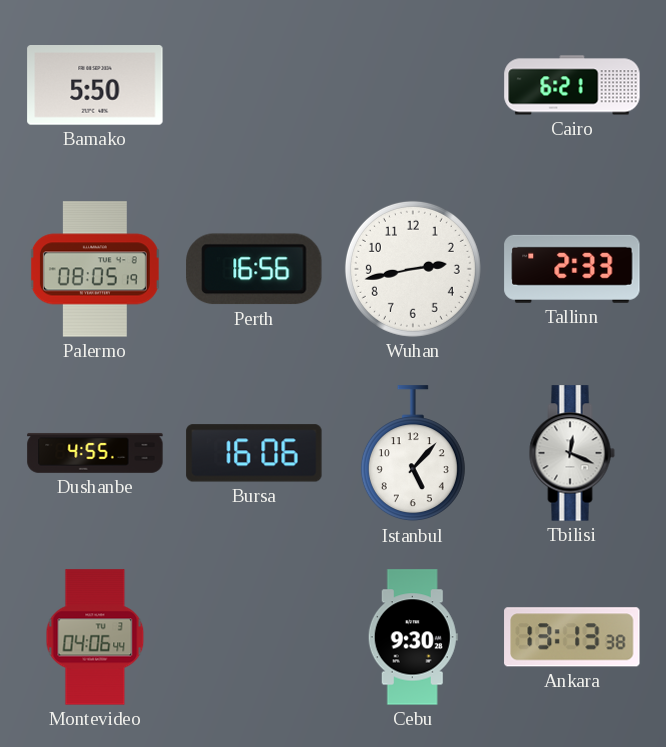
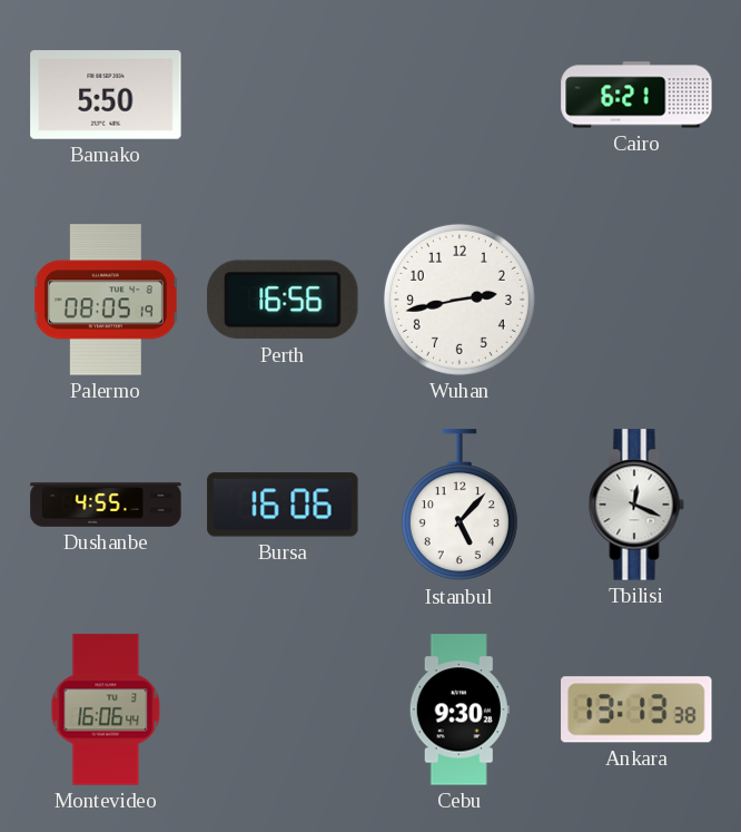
Tallinn: 2:33 -> none (572, 269)
Montevideo: 04:06 -> 16:06 (106, 709)
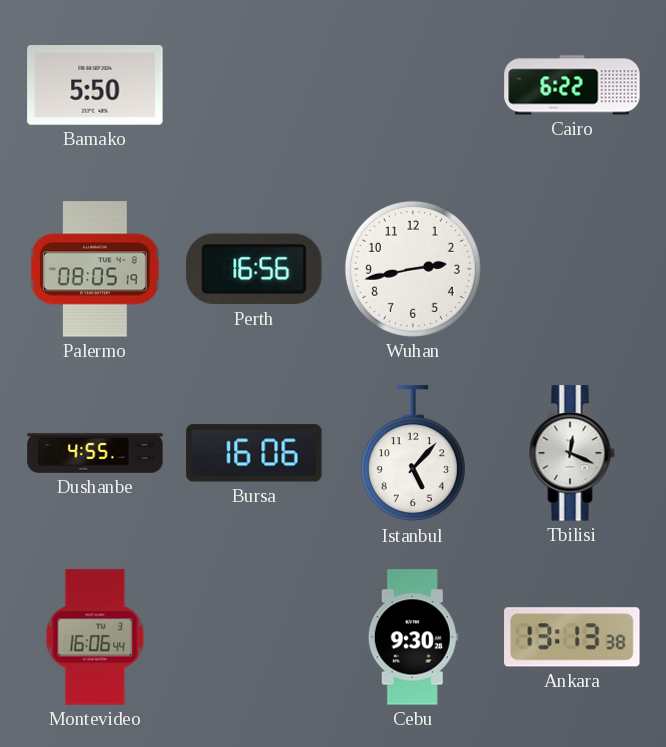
Cairo: 6:21 -> 6:22 (572, 85)
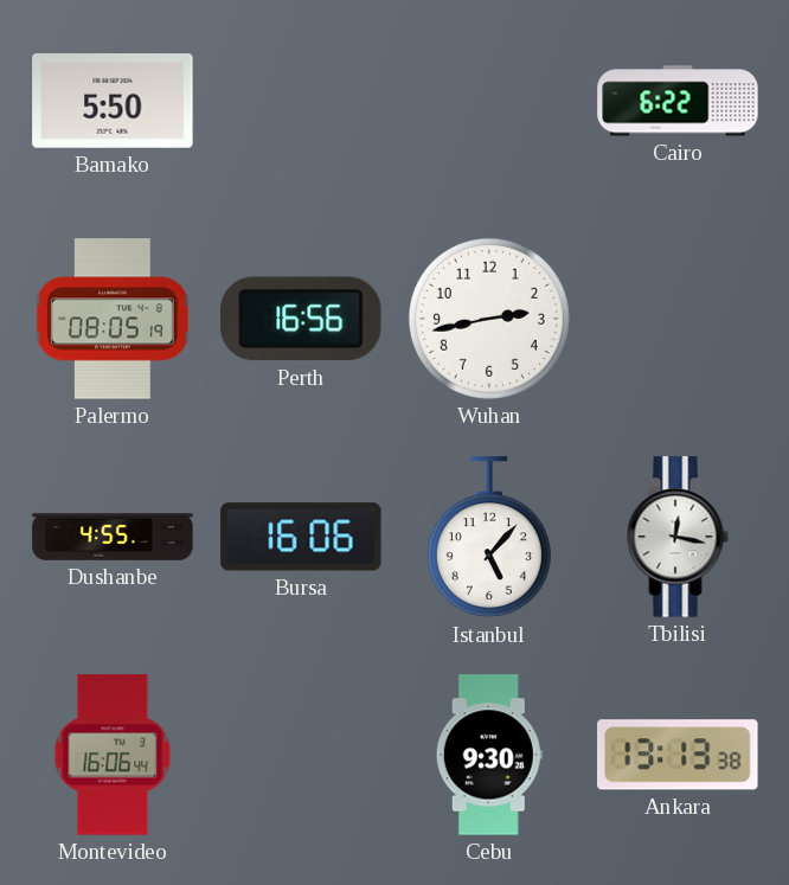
Tbilisi: 12:19 -> 12:17 (678, 537)
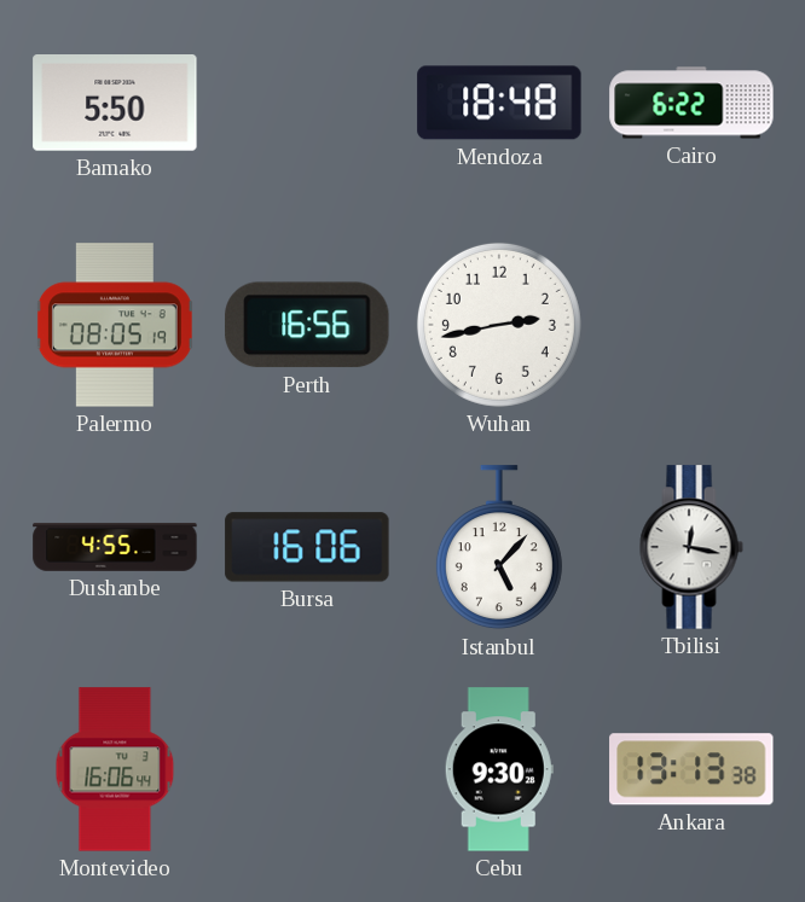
Mendoza: none -> 18:48 (499, 103)
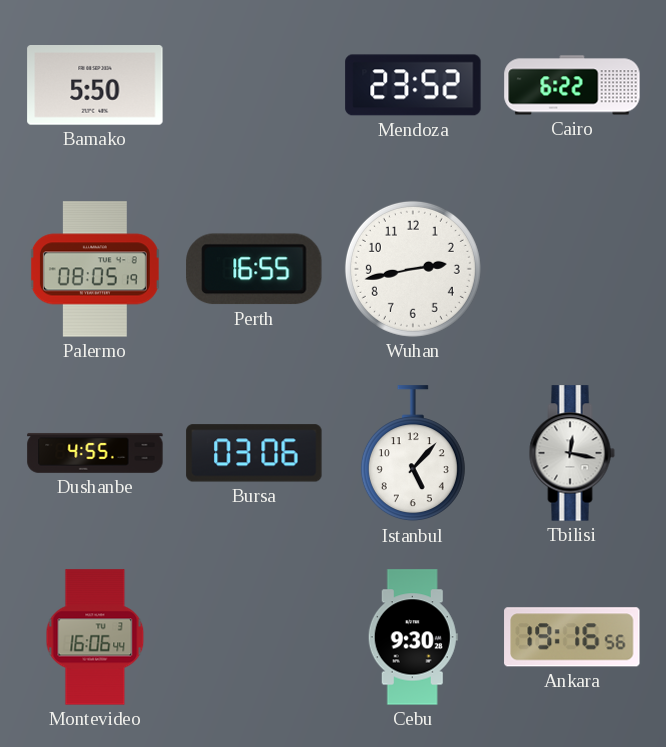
Mendoza: 18:48 -> 23:52 (413, 85)
Perth: 16:56 -> 16:55 (254, 269)
Bursa: 16:06 -> 03:06 (254, 453)
Ankara: 13:13 -> 19:16 (572, 637)
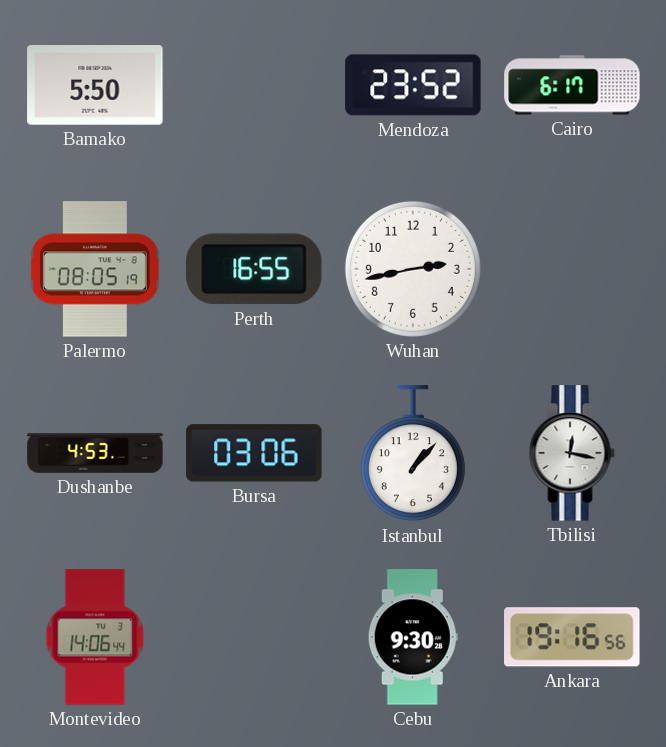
Cairo: 6:22 -> 6:17 (572, 85)
Dushanbe: 4:55 -> 4:53 (95, 453)
Istanbul: 5:07 -> 1:07 (413, 454)
Montevideo: 16:06 -> 14:06 (95, 637)
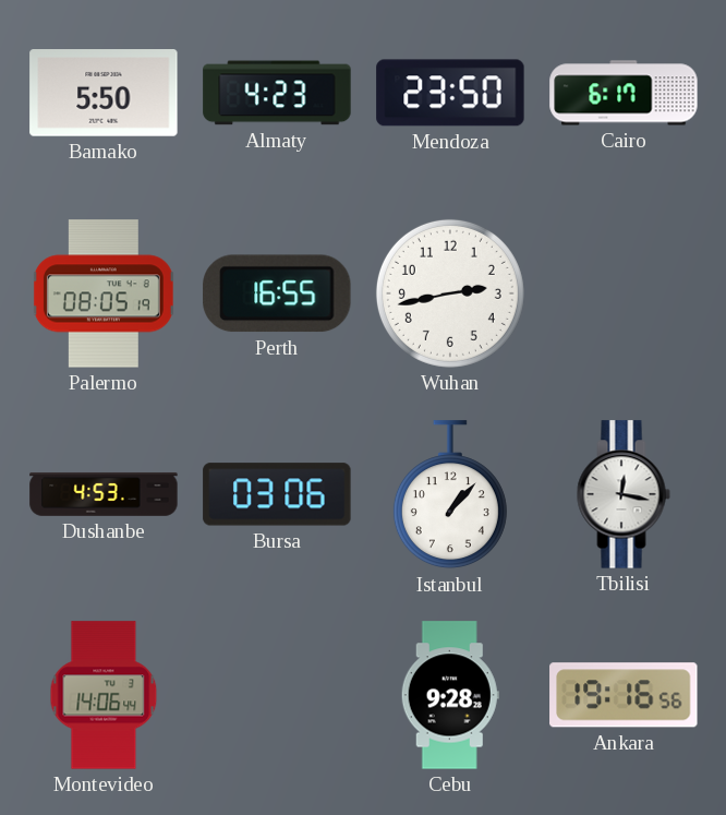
Almaty: none -> 4:23 (277, 93)
Mendoza: 23:52 -> 23:50 (450, 93)
Cebu: 9:30 -> 9:28 (450, 695)
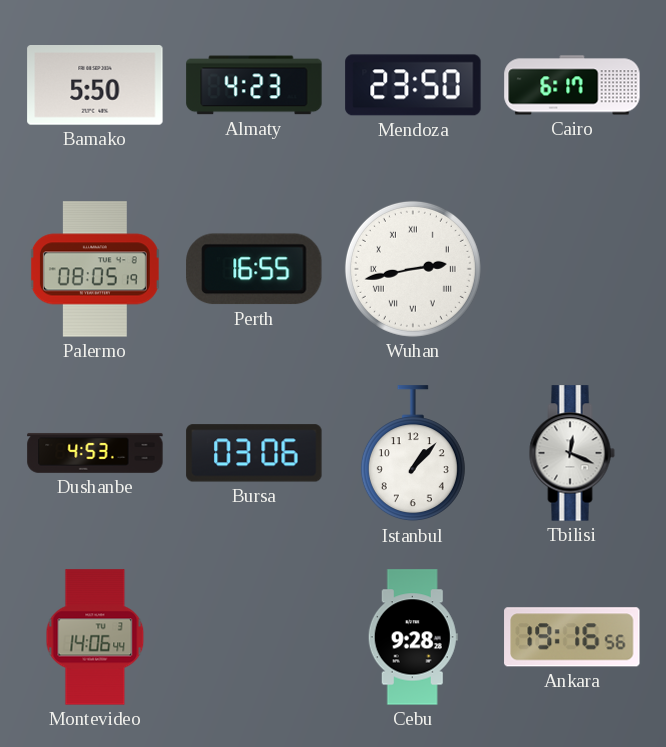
Wuhan numerals: Arabic -> Roman (413, 269)
Tbilisi: 12:17 -> 12:19 (572, 453)
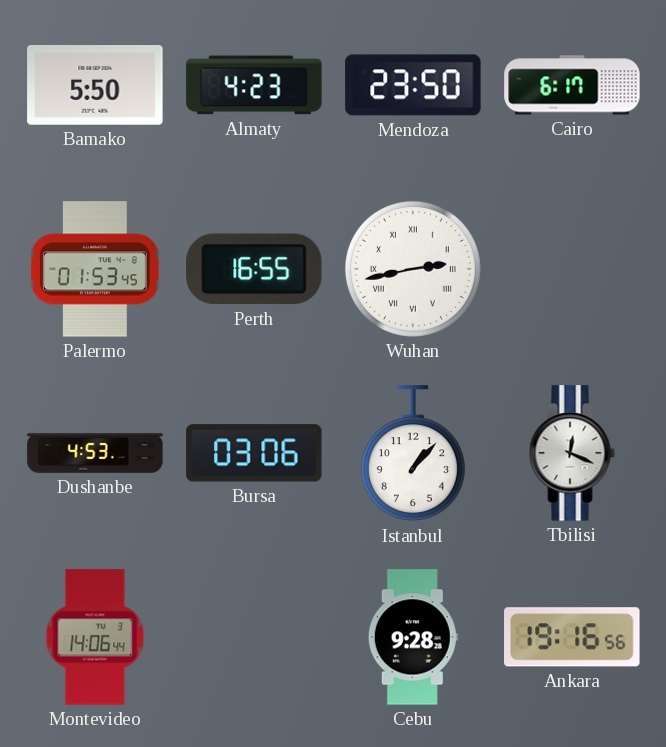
Palermo: 08:05 -> 01:53 (95, 269)
